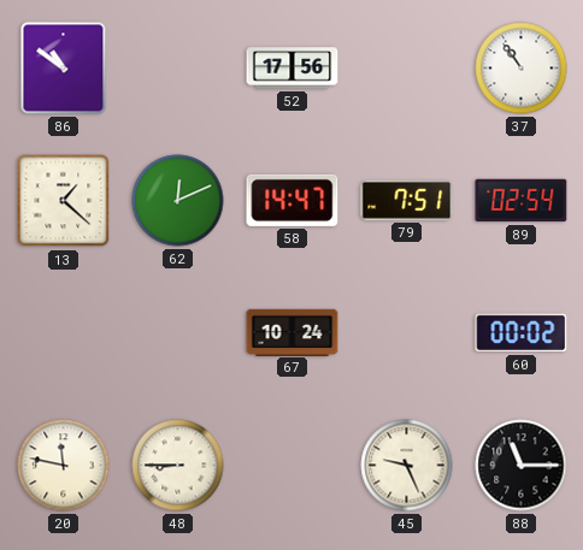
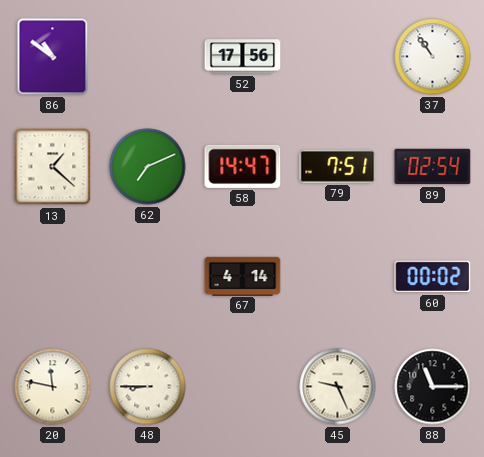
62: 12:11 -> 7:11 (148, 167)
67: 10:24 -> 4:14 (243, 276)
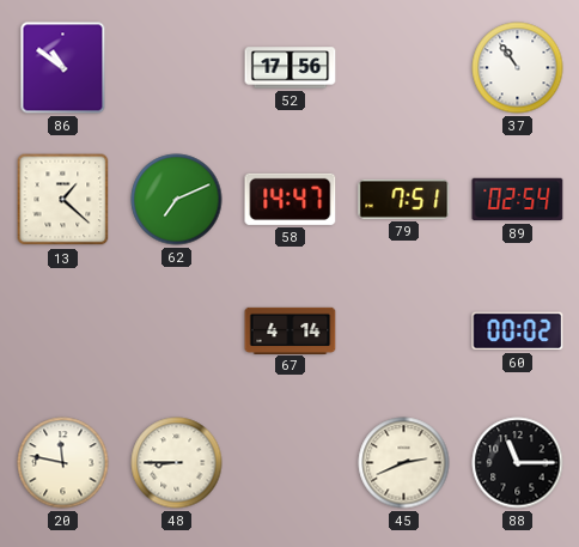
45: 9:26 -> 2:41 (404, 463)
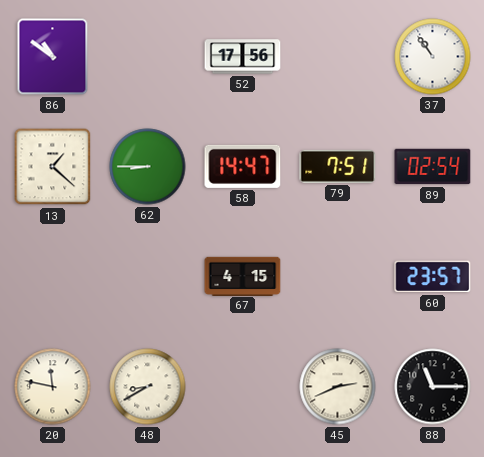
62: 7:11 -> 8:45 (148, 167)
67: 4:14 -> 4:15 (243, 276)
60: 00:02 -> 23:57 (433, 277)
48: 8:45 -> 8:40 (148, 387)
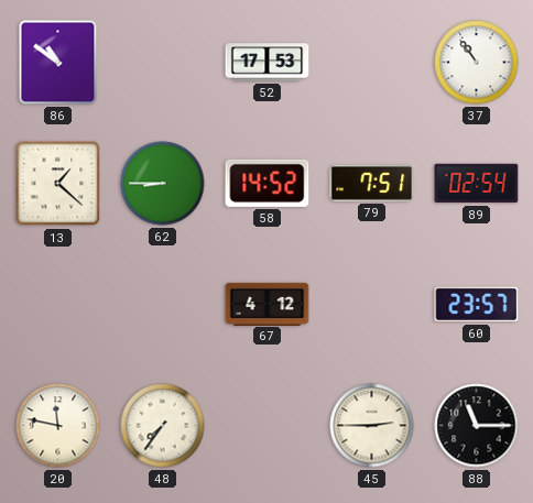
52: 17:56 -> 17:53 (268, 63)
58: 14:47 -> 14:52 (268, 183)
67: 4:15 -> 4:12 (268, 304)
48: 8:40 -> 7:36 (163, 426)
45: 2:41 -> 2:45 (372, 426)
